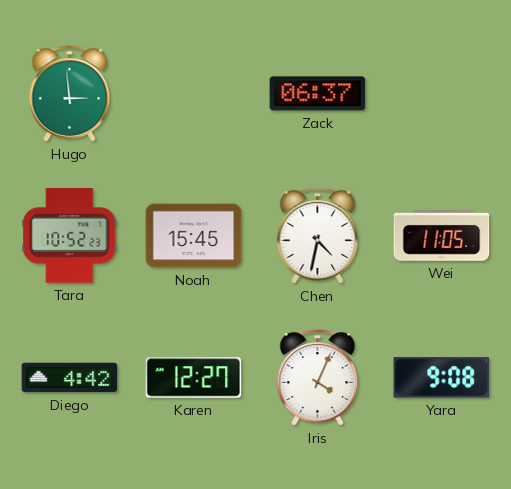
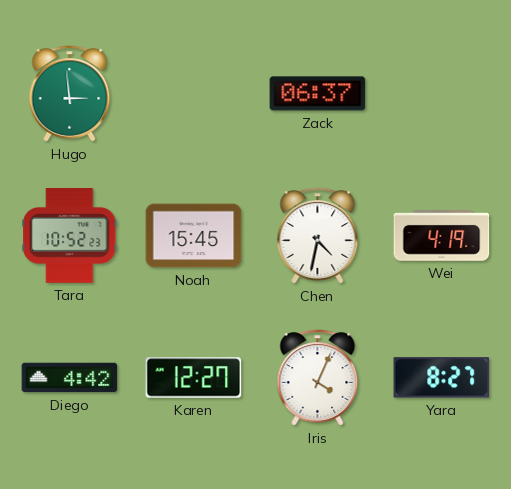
Wei: 11:05 -> 4:19 (442, 236)
Yara: 9:08 -> 8:27 (442, 378)
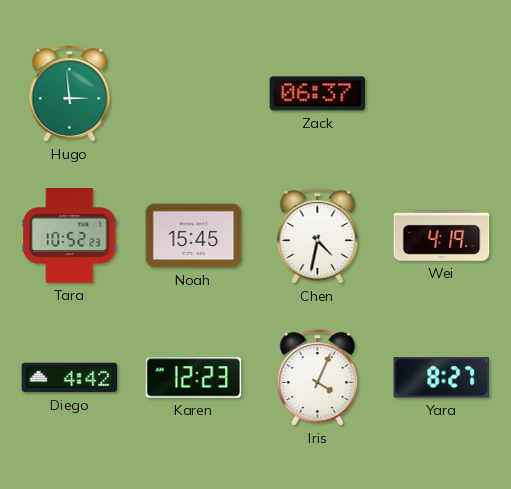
Karen: 12:27 -> 12:23 (194, 378)
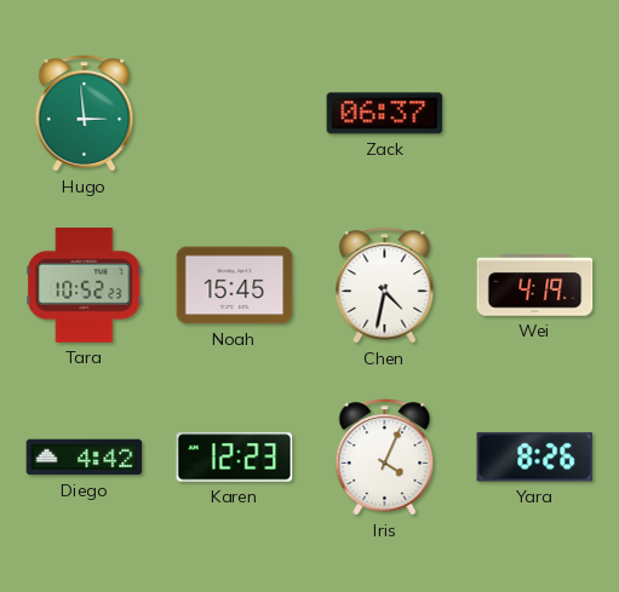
Yara: 8:27 -> 8:26 (535, 458)
